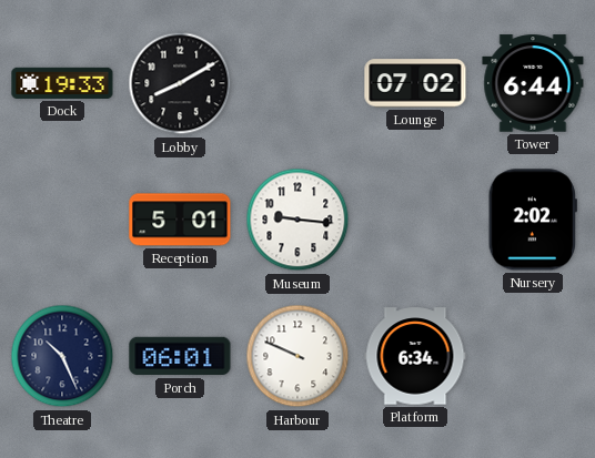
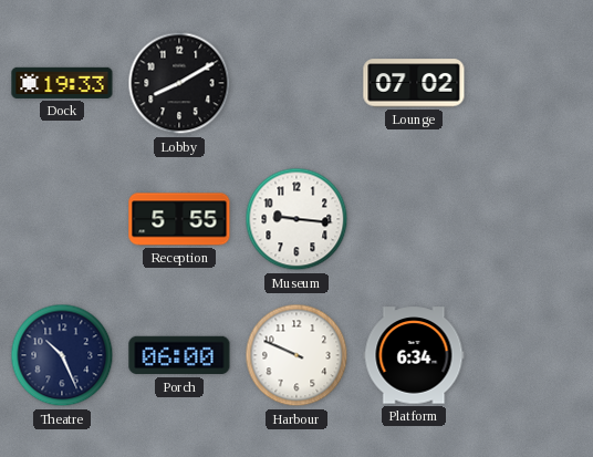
Tower: 6:44 -> none (533, 83)
Reception: 5:01 -> 5:55 (179, 219)
Nursery: 2:02 -> none (533, 220)
Porch: 06:01 -> 06:00 (179, 355)
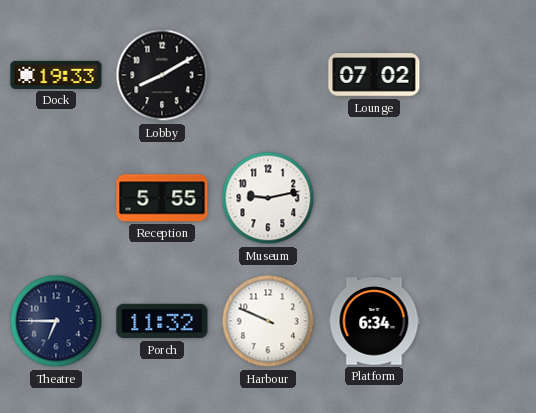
Museum: 9:16 -> 9:13 (268, 198)
Theatre: 10:26 -> 6:45 (56, 321)
Porch: 06:00 -> 11:32 (162, 321)
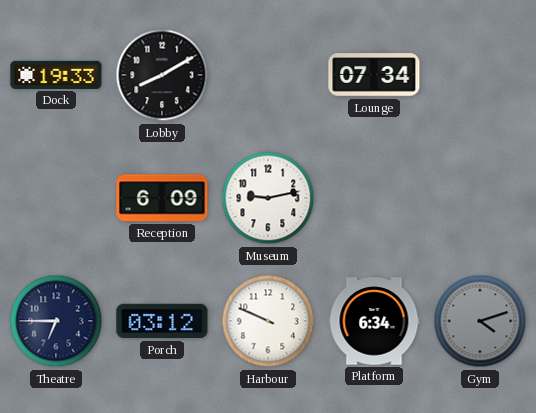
Lounge: 07:02 -> 07:34 (374, 75)
Reception: 5:55 -> 6:09 (162, 198)
Porch: 11:32 -> 03:12 (162, 321)
Gym: none -> 4:12 (480, 321)
